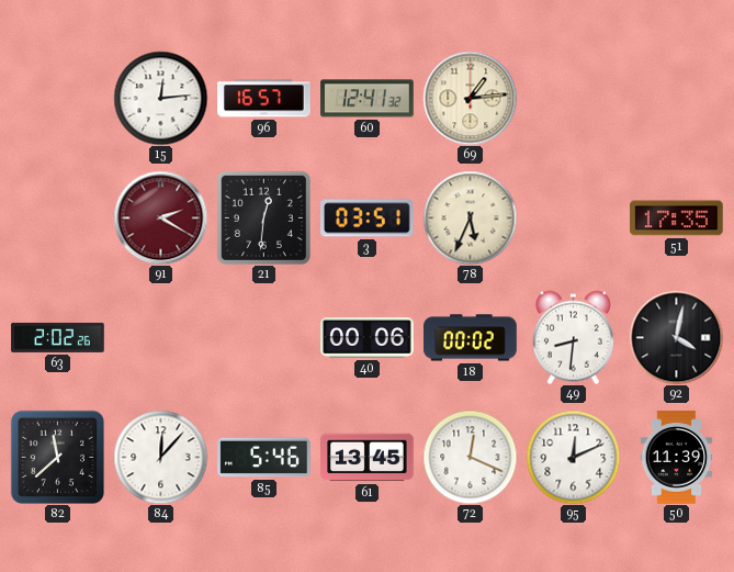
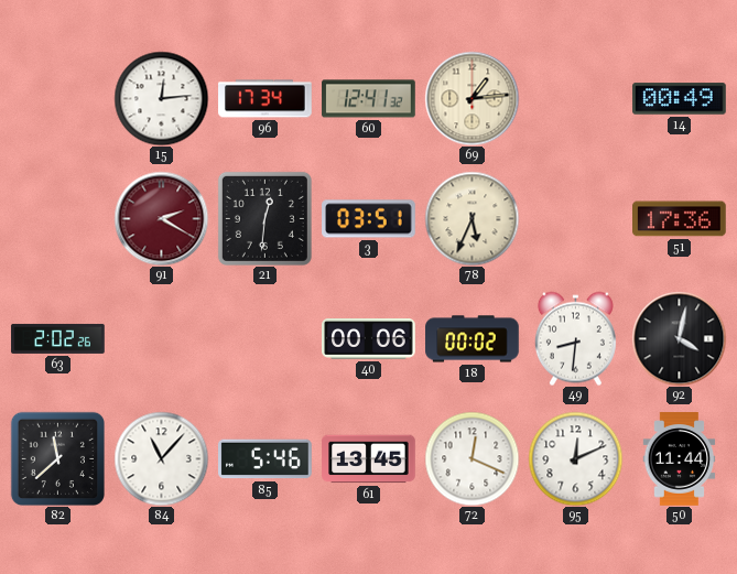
96: 16:57 -> 17:34 (265, 99)
14: none -> 00:49 (680, 99)
51: 17:35 -> 17:36 (680, 219)
84: 12:07 -> 11:07 (161, 458)
50: 11:39 -> 11:44 (680, 459)
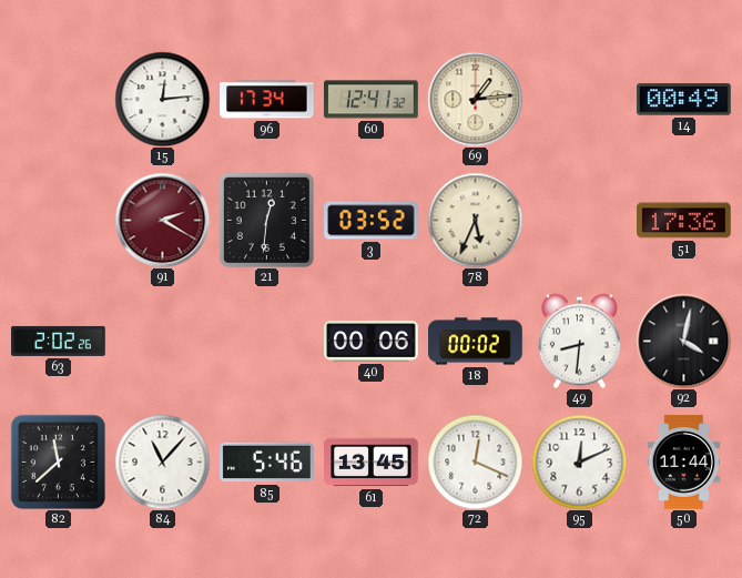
3: 03:51 -> 03:52 (372, 221)
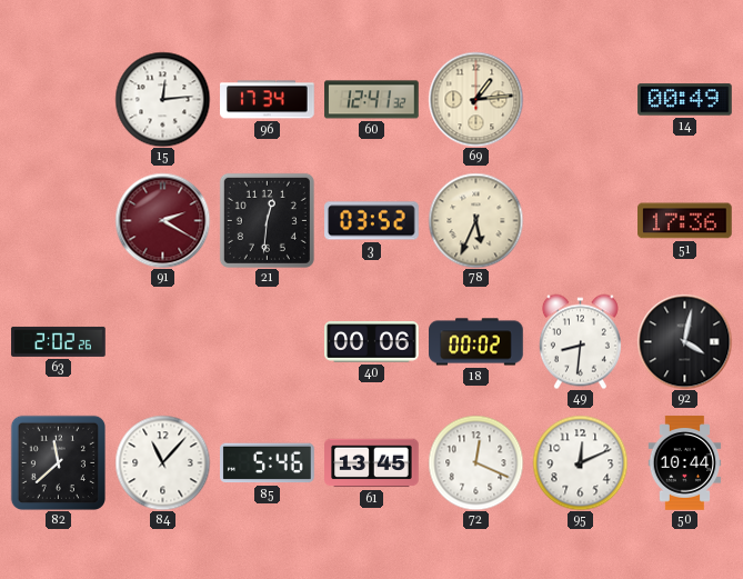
50: 11:44 -> 10:44 (685, 463)
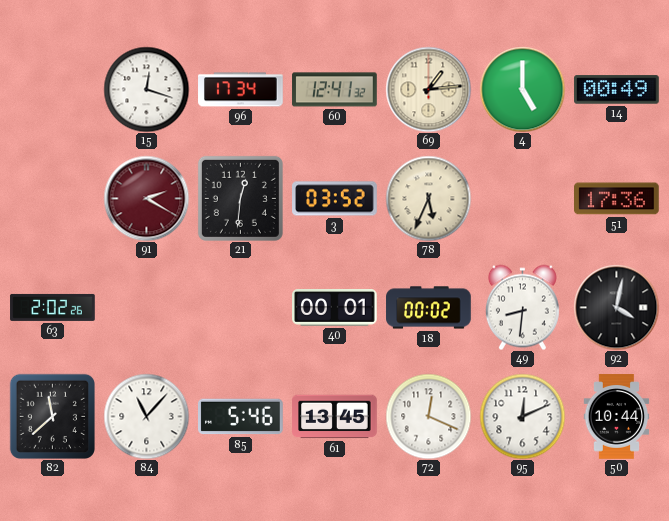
15: 12:14 -> 12:18 (146, 89)
4: none -> 5:00 (522, 89)
40: 00:06 -> 00:01 (335, 308)
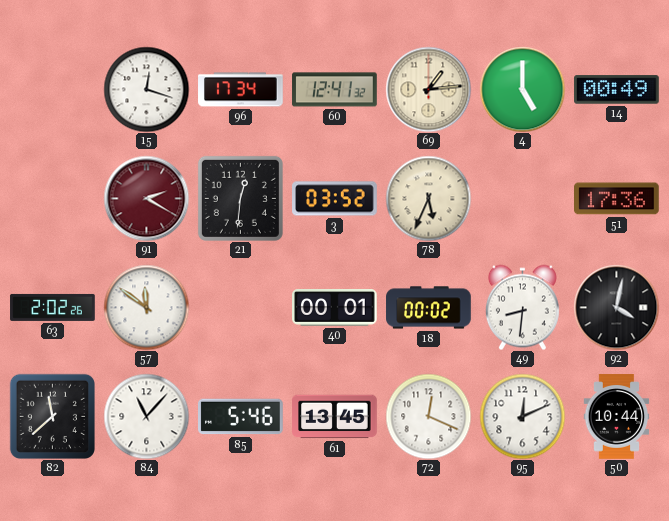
57: none -> 11:51 (146, 307)
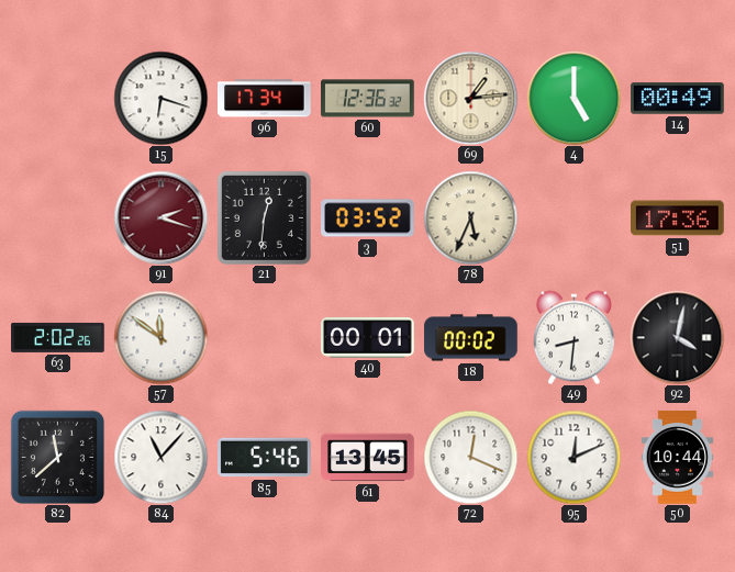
15: 12:18 -> 6:18 (160, 98)
60: 12:41 -> 12:36 (368, 99)
91: 2:20 -> 2:18 (160, 217)
